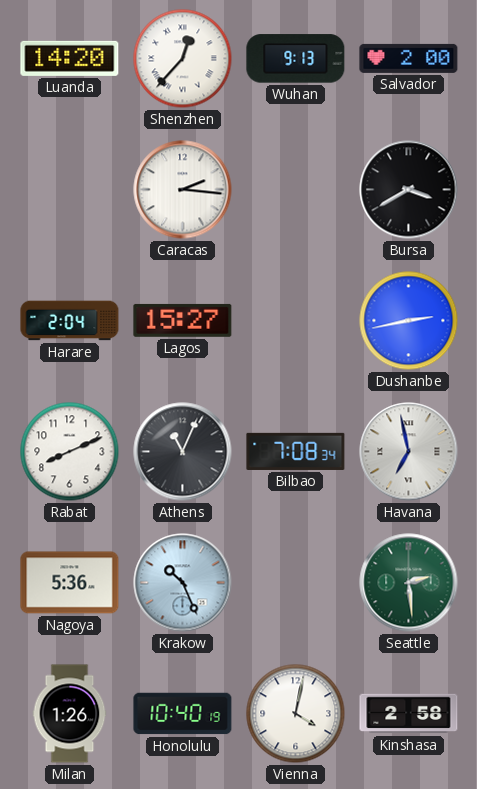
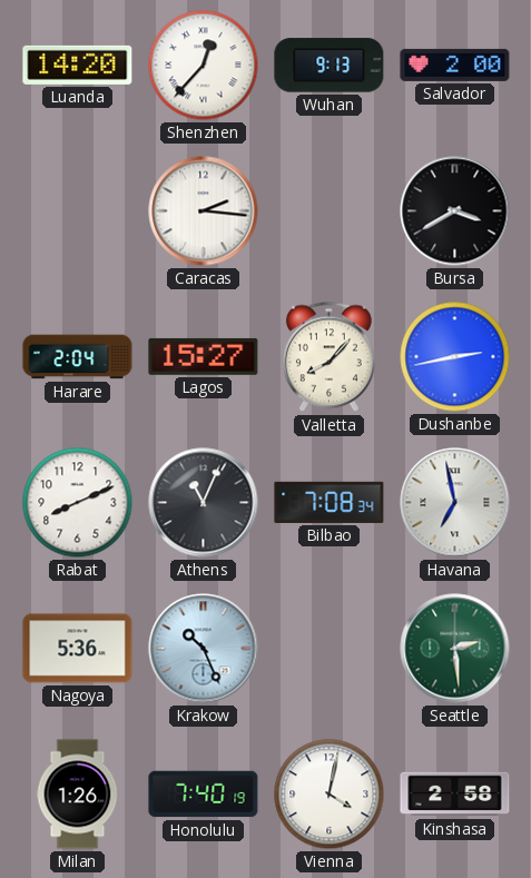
Valletta: none -> 8:07 (328, 357)
Honolulu: 10:40 -> 7:40 (204, 795)
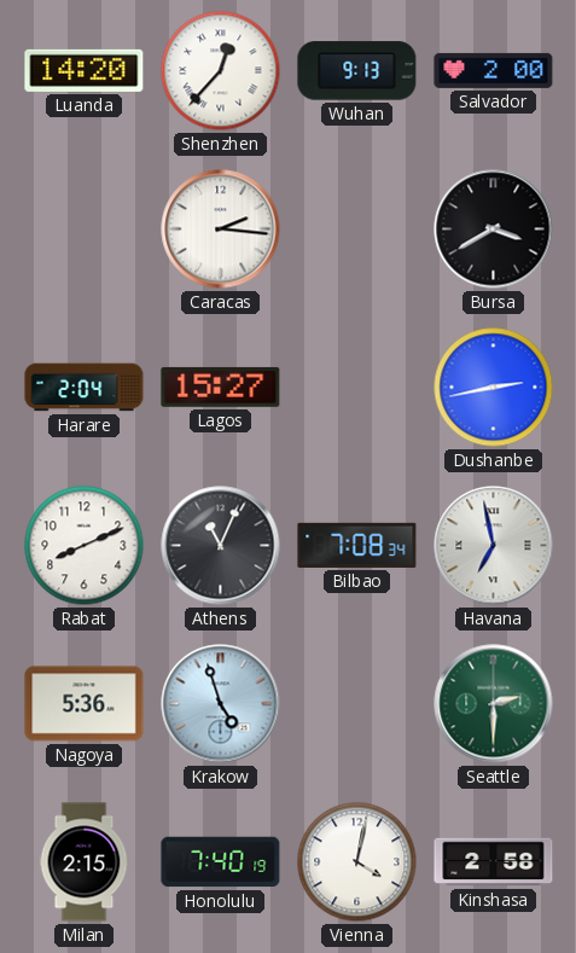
Valletta: 8:07 -> none (328, 357)
Krakow: 10:26 -> 4:57 (221, 704)
Seattle: 2:29 -> 2:30 (494, 704)
Milan: 1:26 -> 2:15 (85, 862)
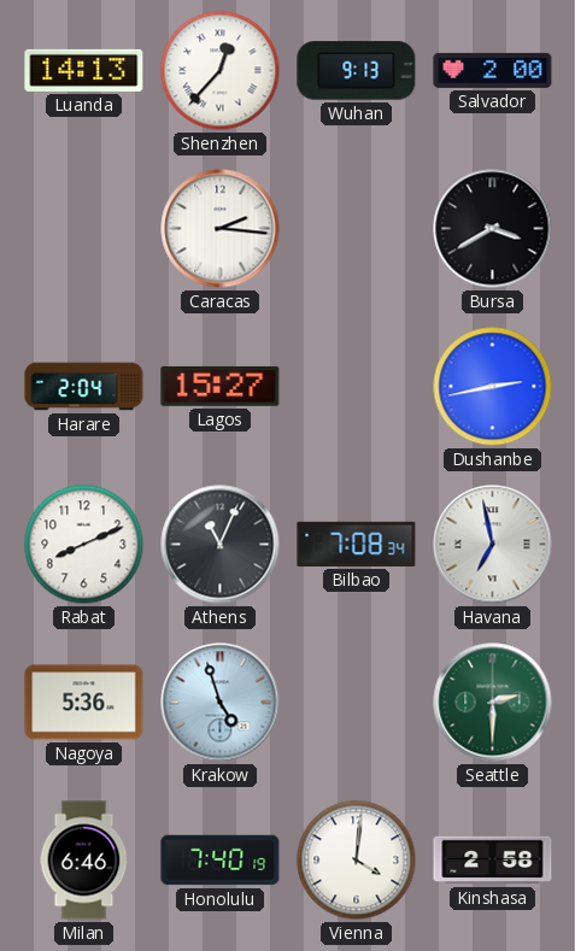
Luanda: 14:20 -> 14:13 (84, 70)
Milan: 2:15 -> 6:46 (84, 861)
Vienna: 4:02 -> 4:01 (357, 861)
